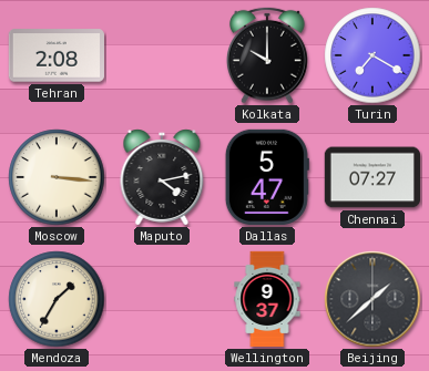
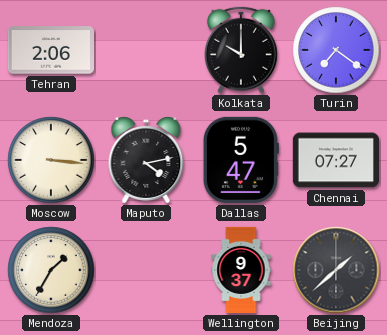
Tehran: 2:08 -> 2:06 (50, 50)
Turin: 7:20 -> 7:21 (336, 50)
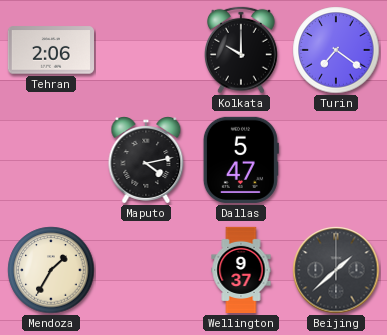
Moscow: 3:16 -> none (51, 160)
Chennai: 07:27 -> none (335, 160)
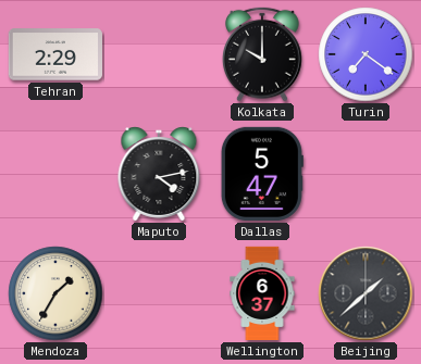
Tehran: 2:06 -> 2:29 (54, 54)
Wellington: 9:37 -> 6:37 (262, 293)
